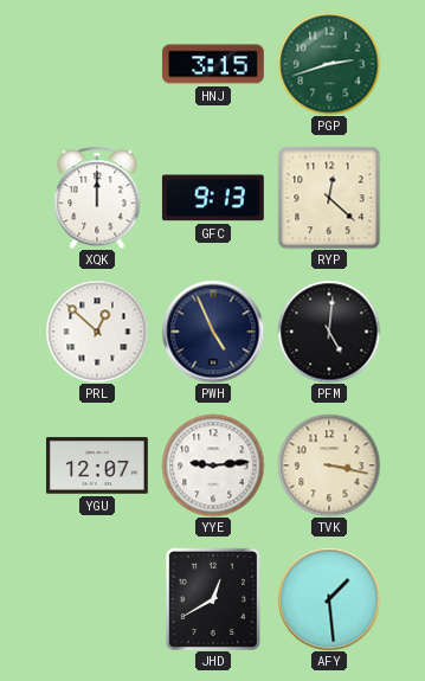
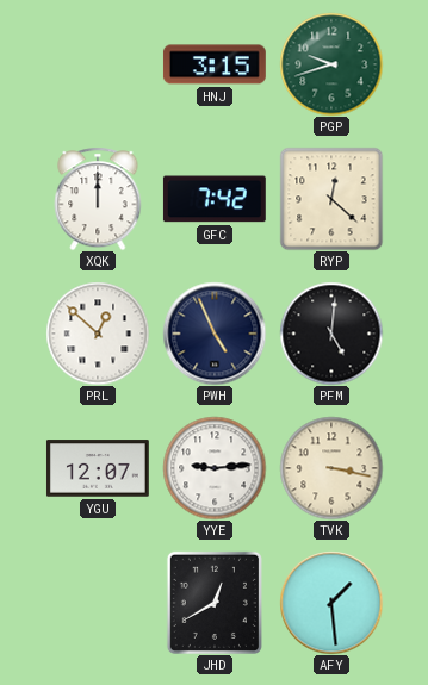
PGP: 2:42 -> 9:42 (331, 64)
GFC: 9:13 -> 7:42 (215, 199)
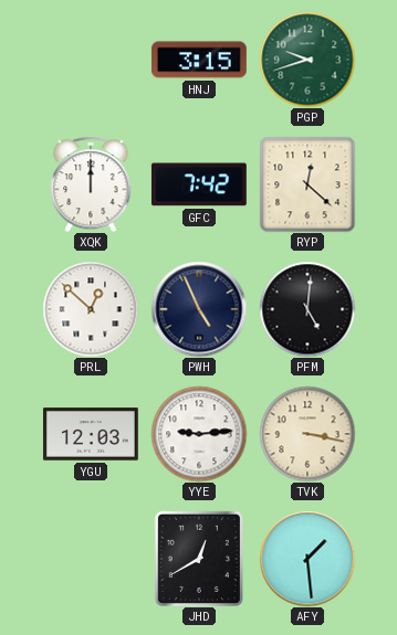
YGU: 12:07 -> 12:03 (91, 434)
